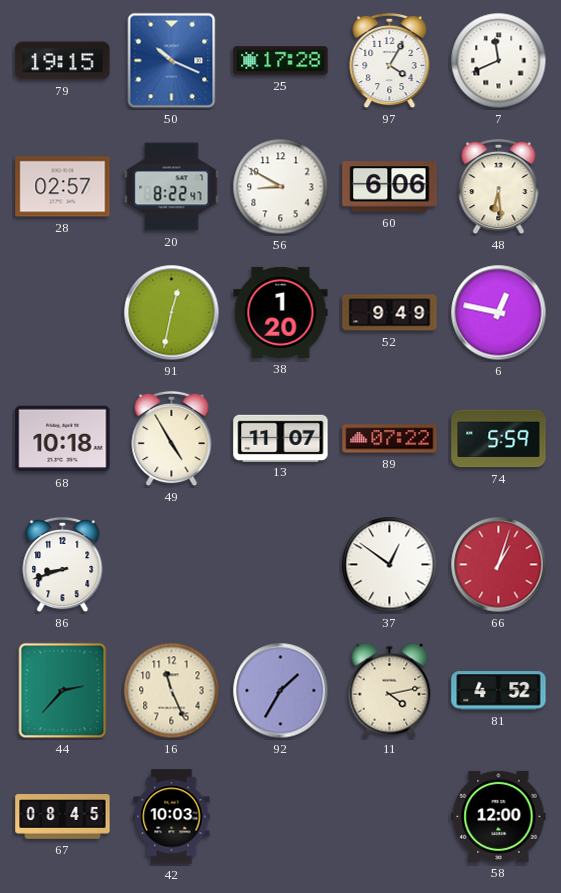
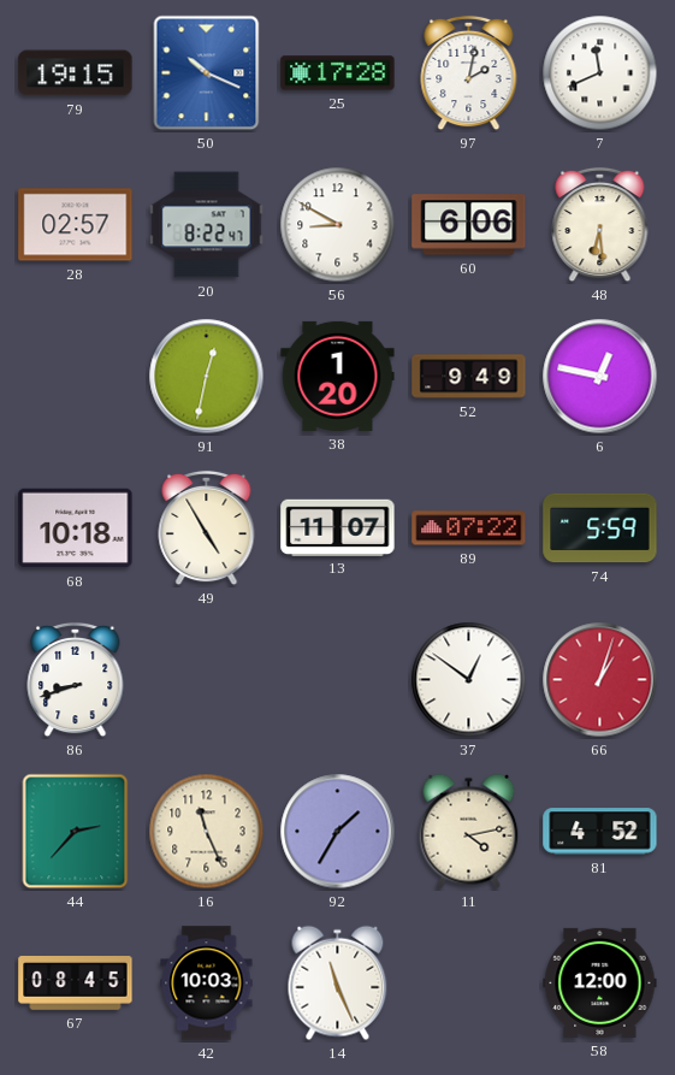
97: 4:05 -> 2:02 (469, 73)
14: none -> 11:26 (338, 984)
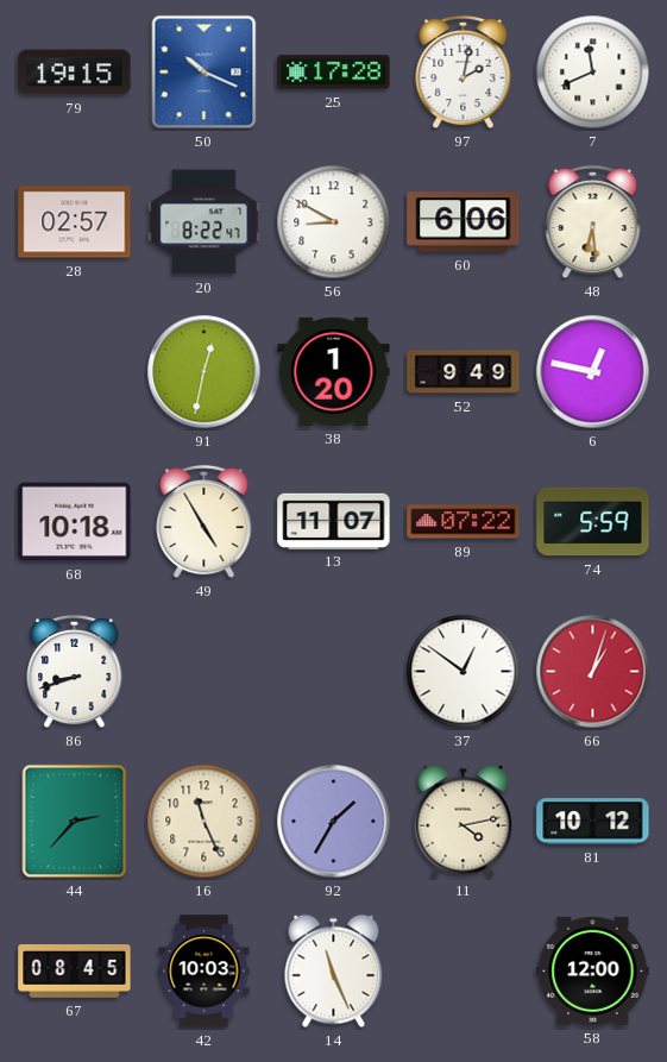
81: 4:52 -> 10:12 (593, 822)
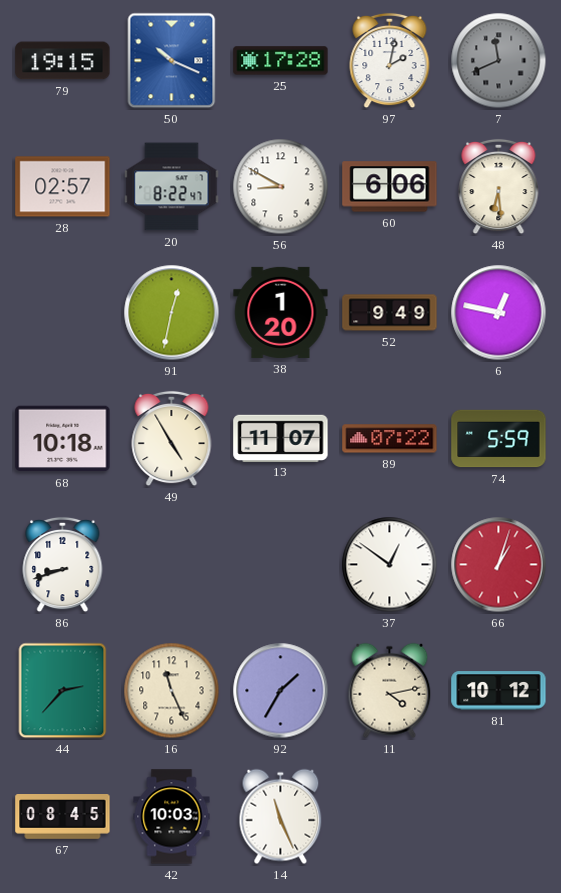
7 dial: white -> grey (499, 61)
58: 12:00 -> none (593, 970)
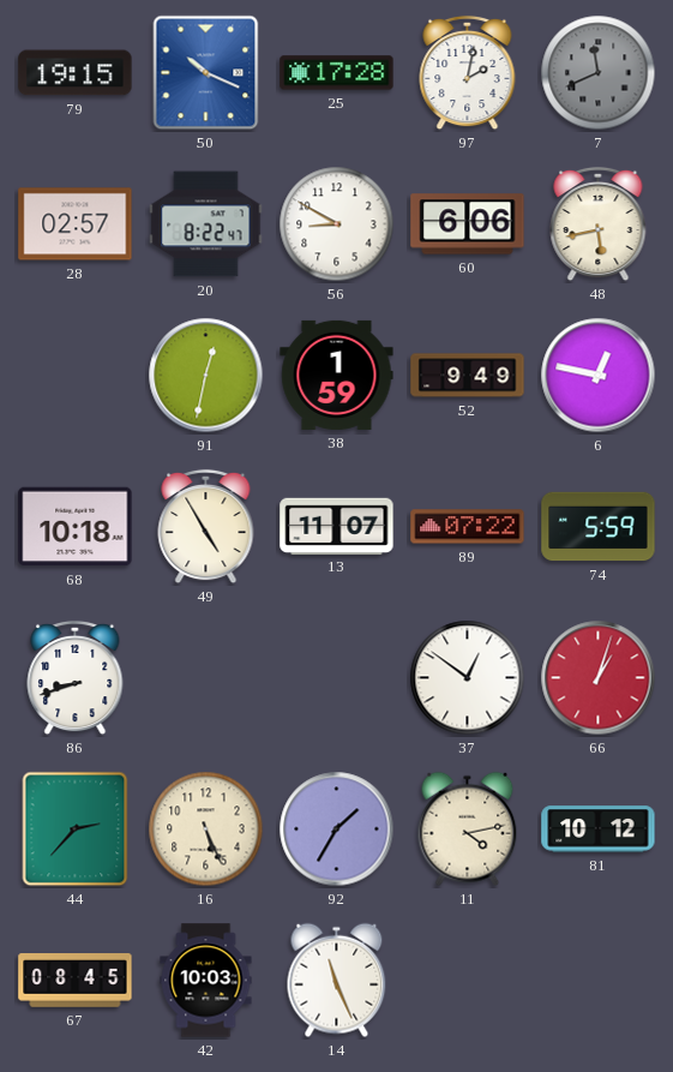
48: 6:29 -> 5:43 (599, 224)
38: 1:20 -> 1:59 (337, 375)
16: 11:26 -> 5:26 (206, 830)
